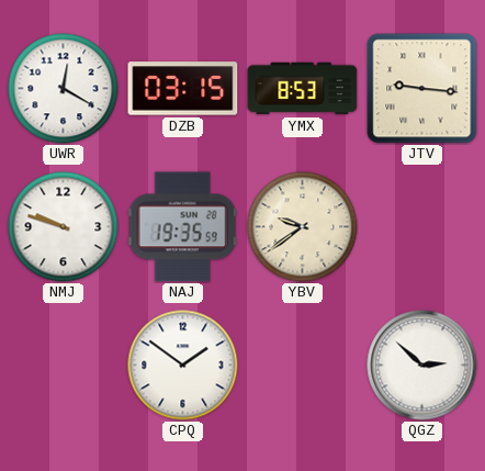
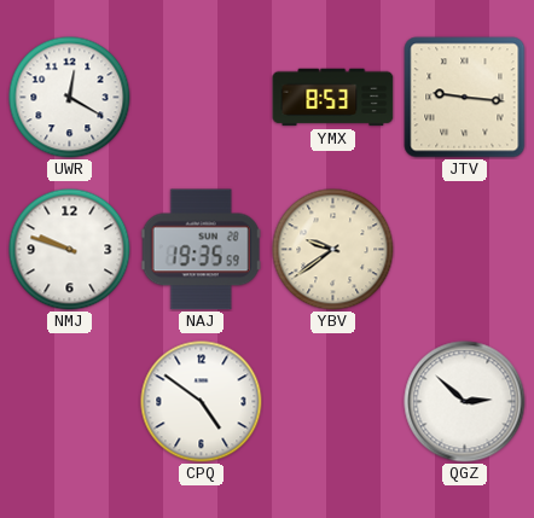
DZB: 03:15 -> none (183, 89)
CPQ: 1:51 -> 4:51 (202, 402)
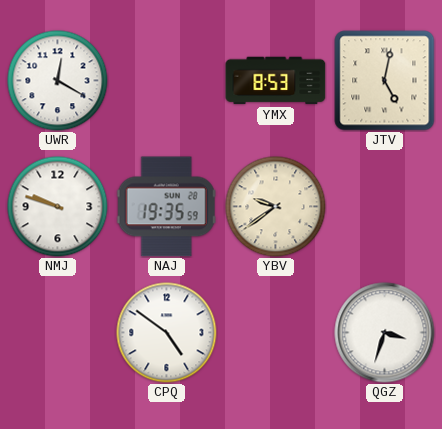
JTV: 9:16 -> 5:02 (385, 81)
QGZ: 2:52 -> 3:33 (385, 333)
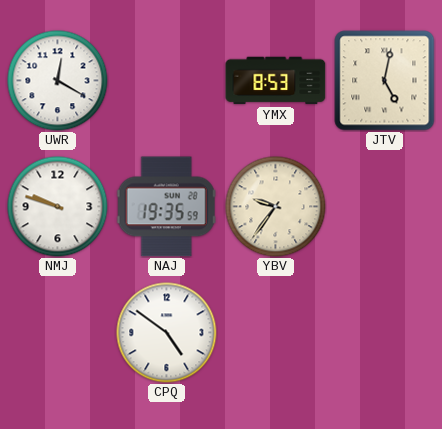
YBV: 9:39 -> 9:36 (276, 207)
QGZ: 3:33 -> none (385, 333)
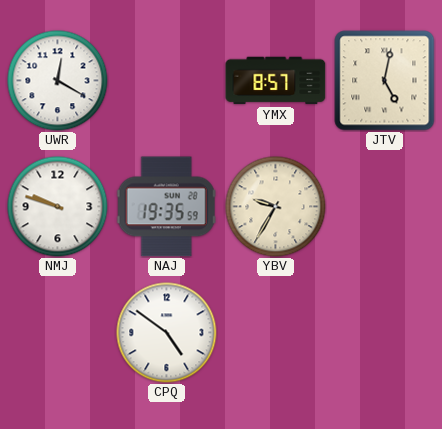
YMX: 8:53 -> 8:57 (276, 81)
YBV: 9:36 -> 9:35 (276, 207)
